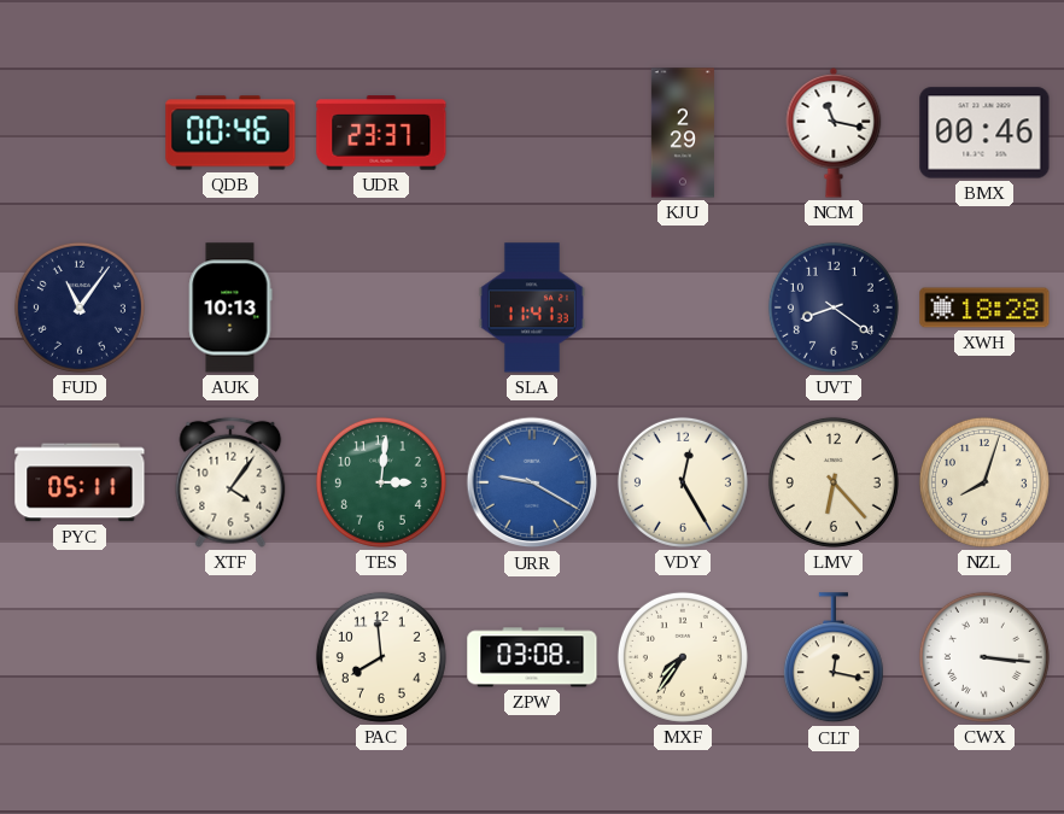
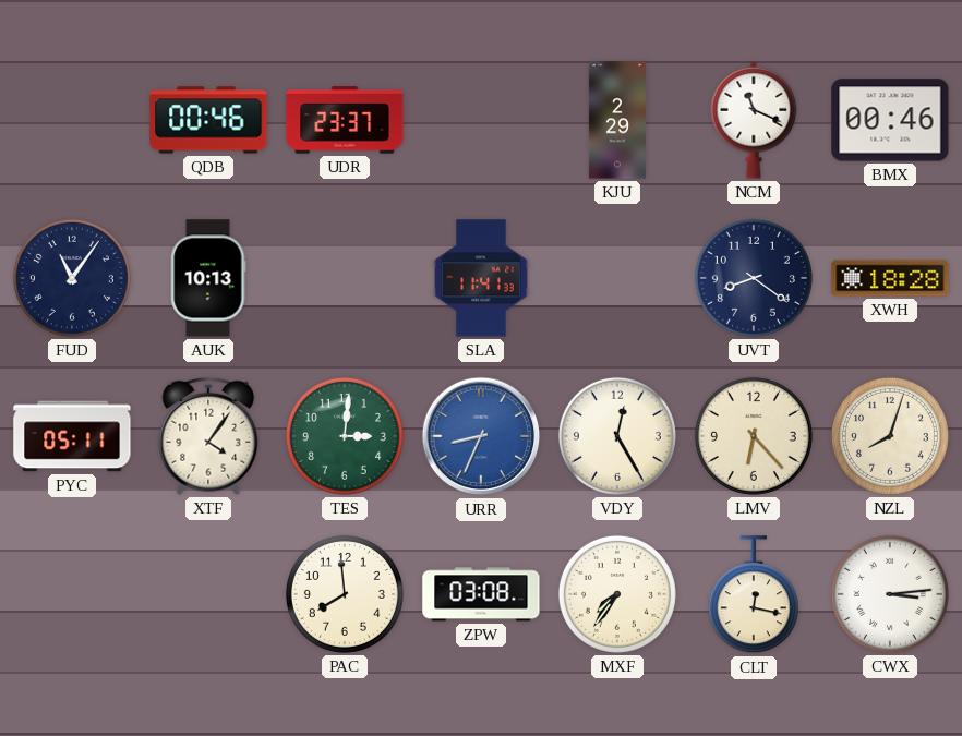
NCM: 11:17 -> 11:19 (754, 121)
URR: 9:20 -> 8:34 (481, 436)
CWX: 3:16 -> 3:14 (890, 594)
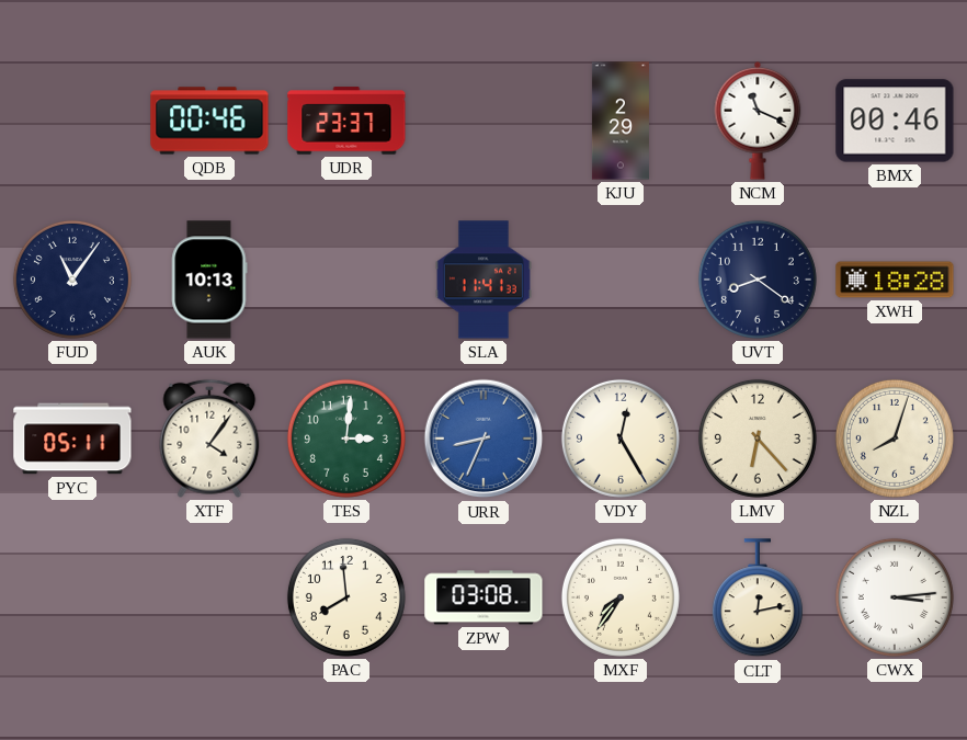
CLT: 12:17 -> 12:13 (758, 599)
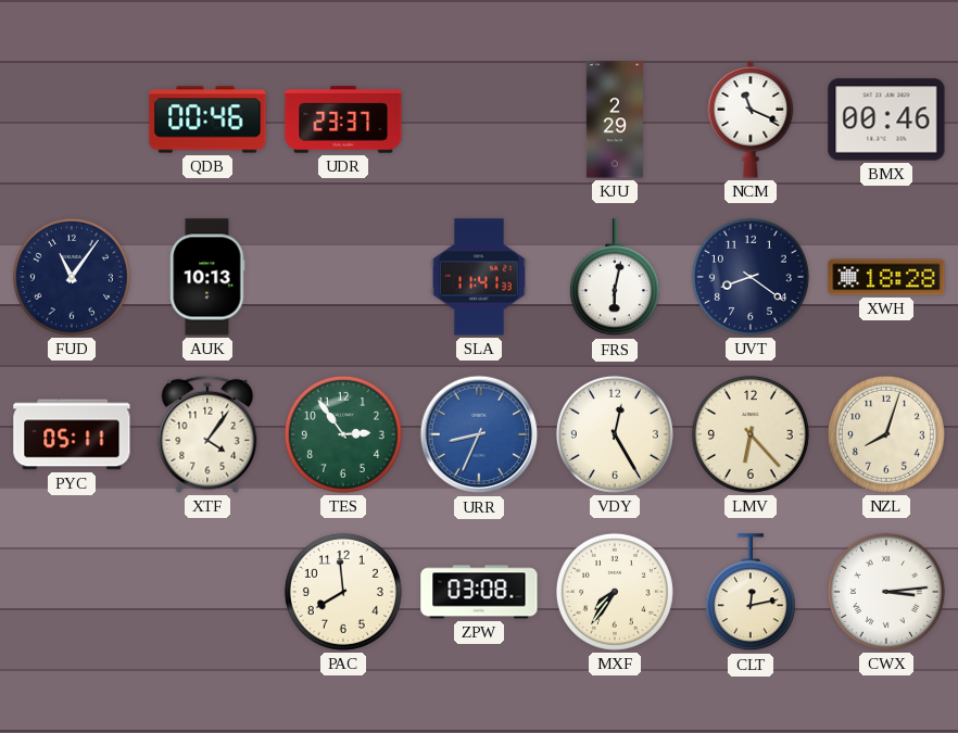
FRS: none -> 6:02 (615, 278)
TES: 3:01 -> 2:54 (343, 434)
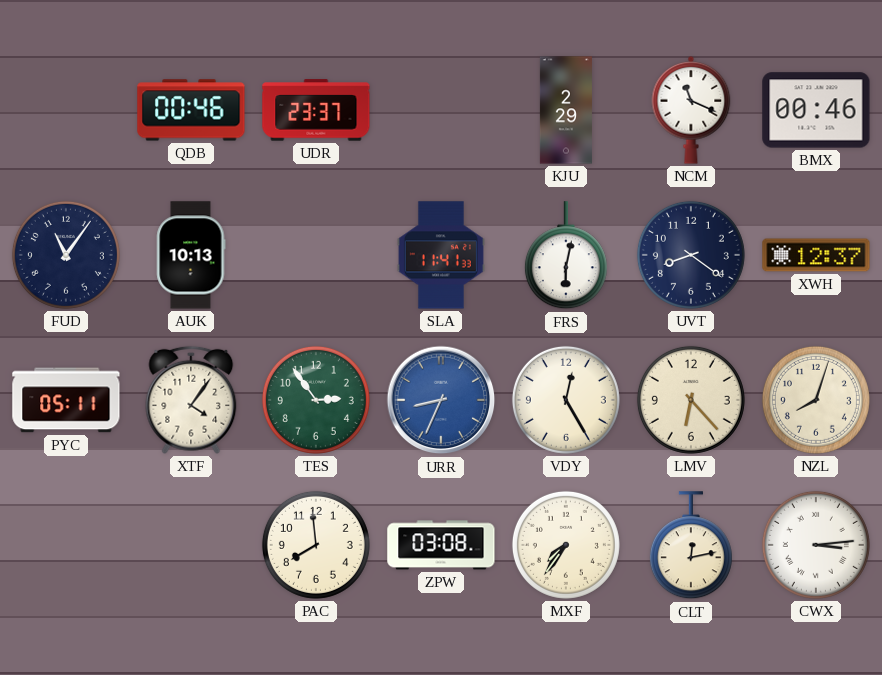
XWH: 18:28 -> 12:37 (816, 255)
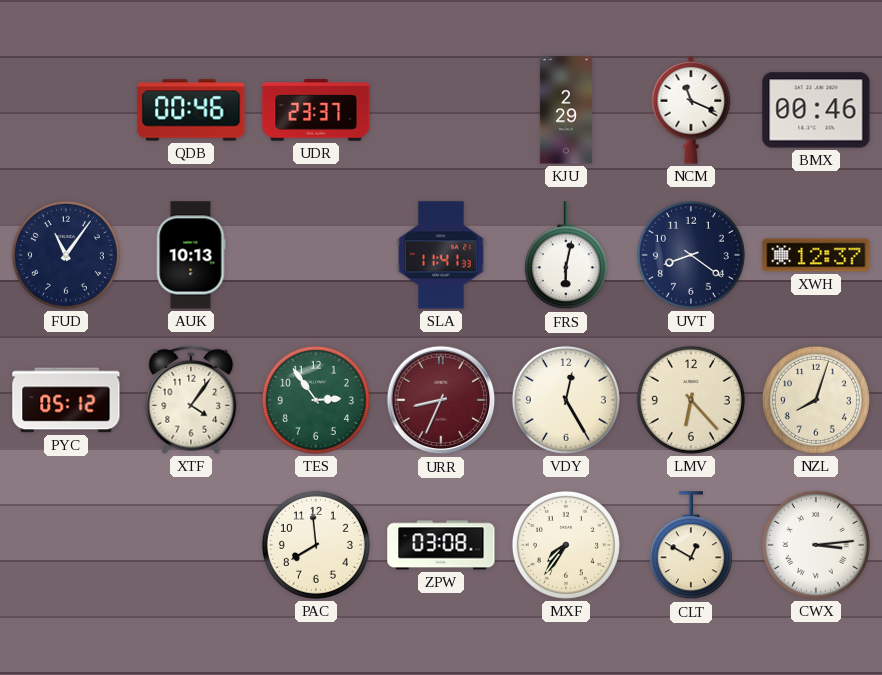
PYC: 05:11 -> 05:12 (66, 400)
URR dial: blue -> burgundy (441, 400)
CLT: 12:13 -> 12:50 (691, 546)
